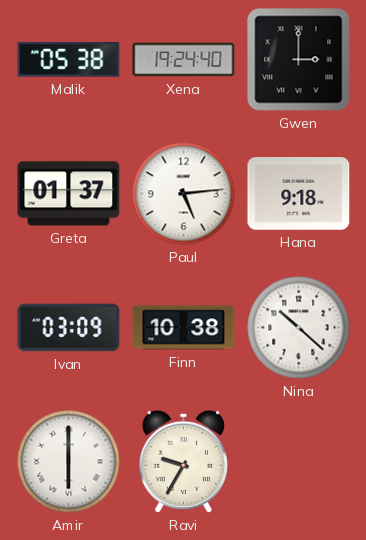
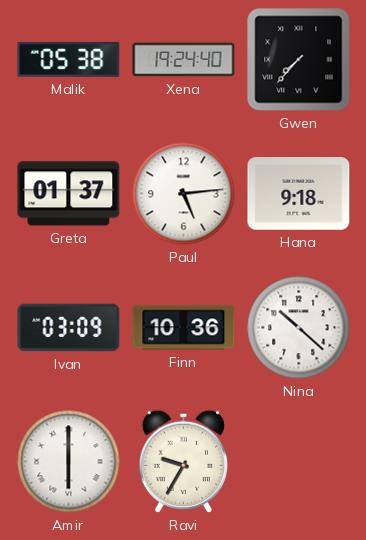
Gwen: 3:00 -> 7:37 (299, 60)
Finn: 10:38 -> 10:36 (184, 328)
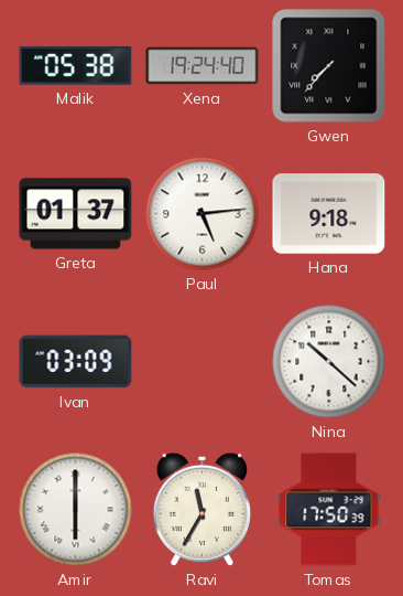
Finn: 10:36 -> none (184, 328)
Ravi: 9:35 -> 11:35 (201, 509)
Tomas: none -> 17:50 (329, 510)
